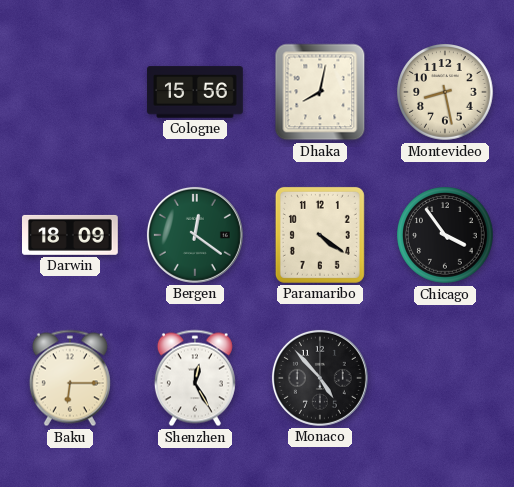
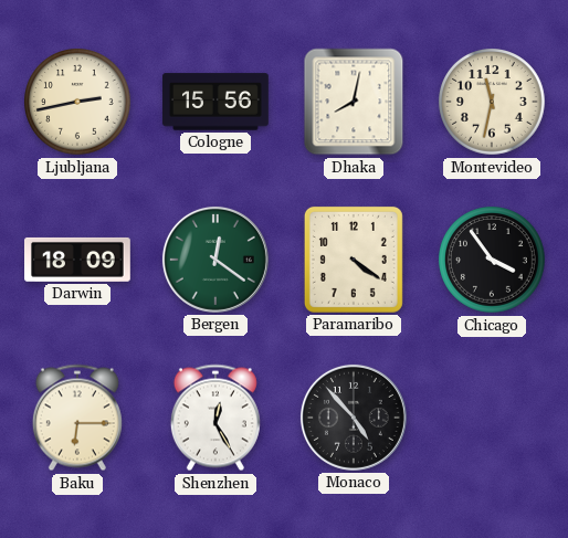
Ljubljana: none -> 2:43 (77, 102)
Montevideo: 8:28 -> 11:32 (492, 102)
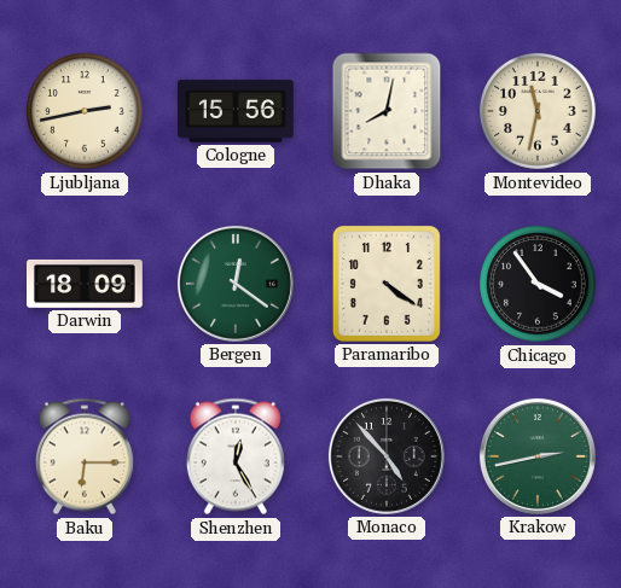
Krakow: none -> 2:43 (538, 456)
